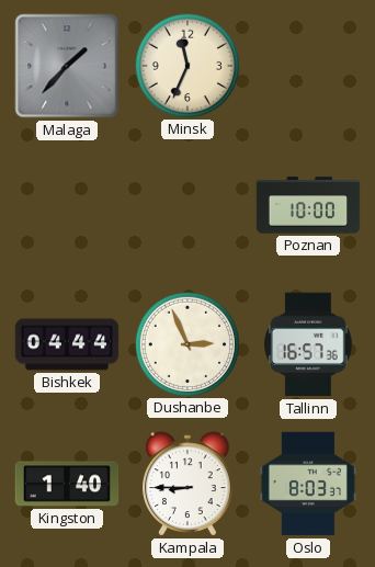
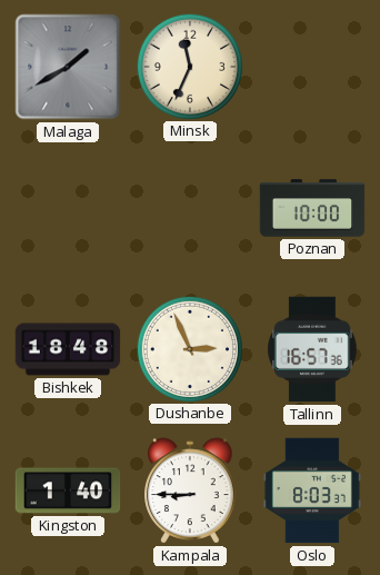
Malaga: 1:37 -> 1:40 (68, 67)
Bishkek: 04:44 -> 18:48 (68, 349)
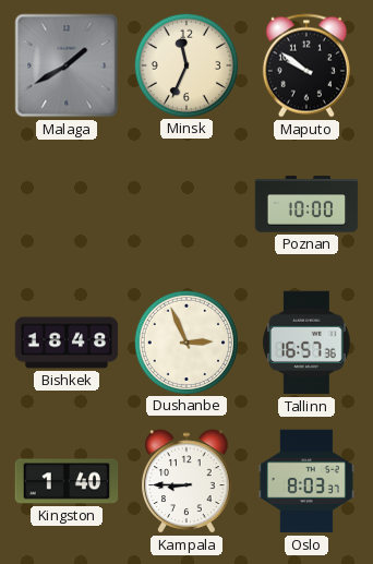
Maputo: none -> 9:51 (306, 65)
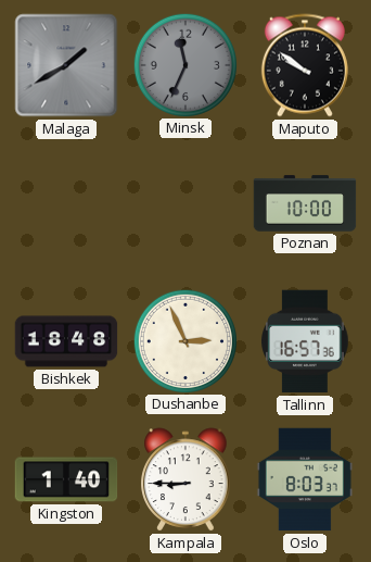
Minsk dial: cream -> grey (184, 64)
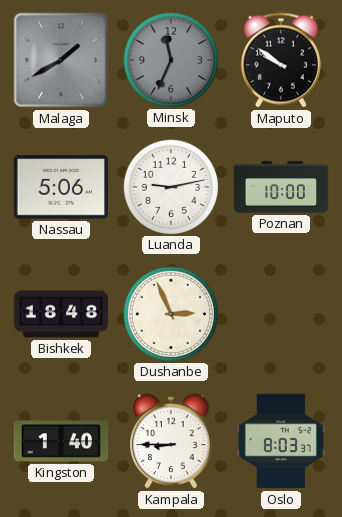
Nassau: none -> 5:06 (61, 187)
Luanda: none -> 9:13 (170, 186)
Tallinn: 16:57 -> none (306, 341)
